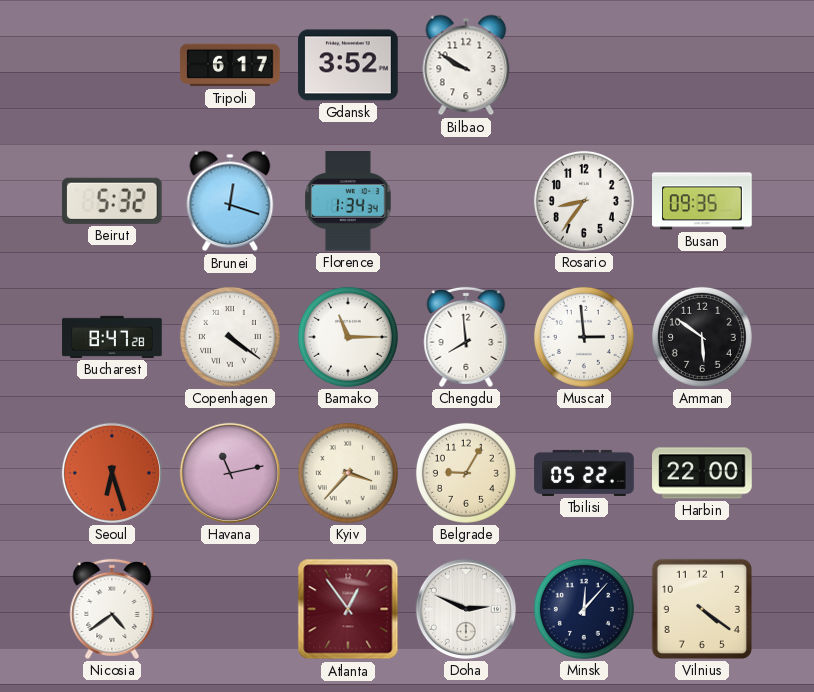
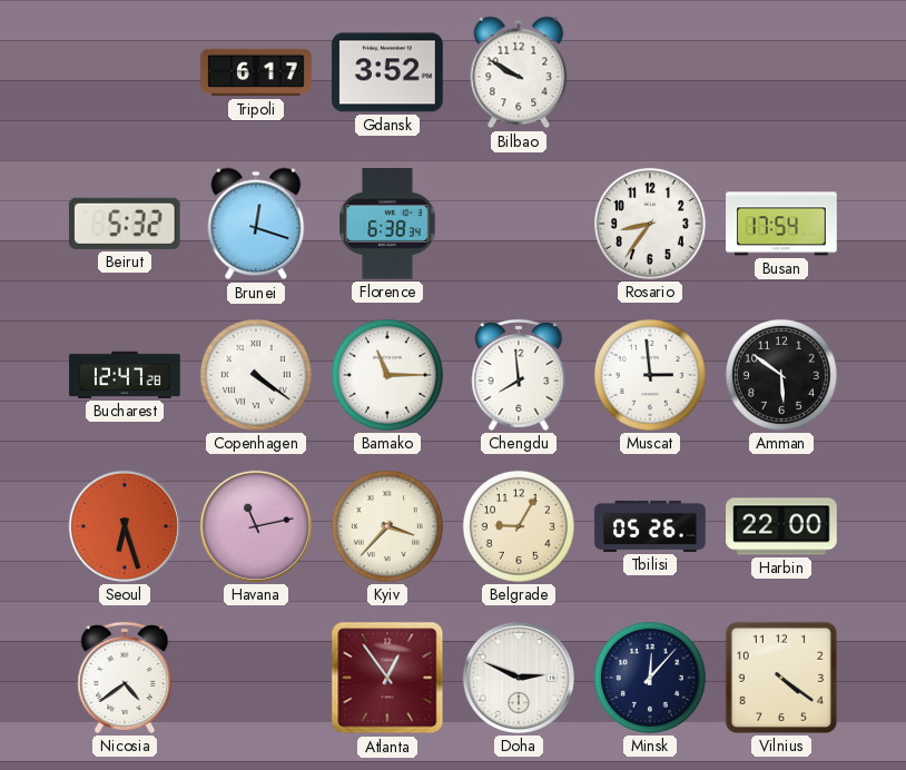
Florence: 1:34 -> 6:38 (387, 225)
Busan: 09:35 -> 17:54 (781, 224)
Bucharest: 8:47 -> 12:47 (125, 375)
Tbilisi: 05:22 -> 05:26 (650, 526)
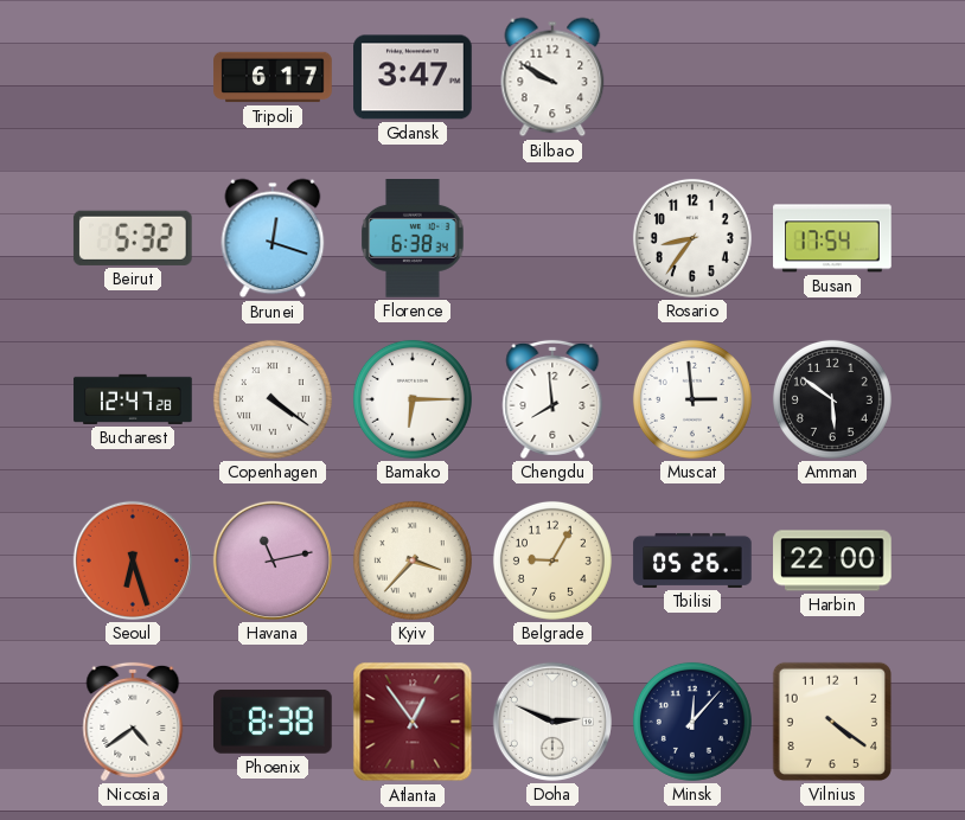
Gdansk: 3:52 -> 3:47 (413, 77)
Bamako: 11:15 -> 6:15 (413, 399)
Phoenix: none -> 8:38 (274, 722)
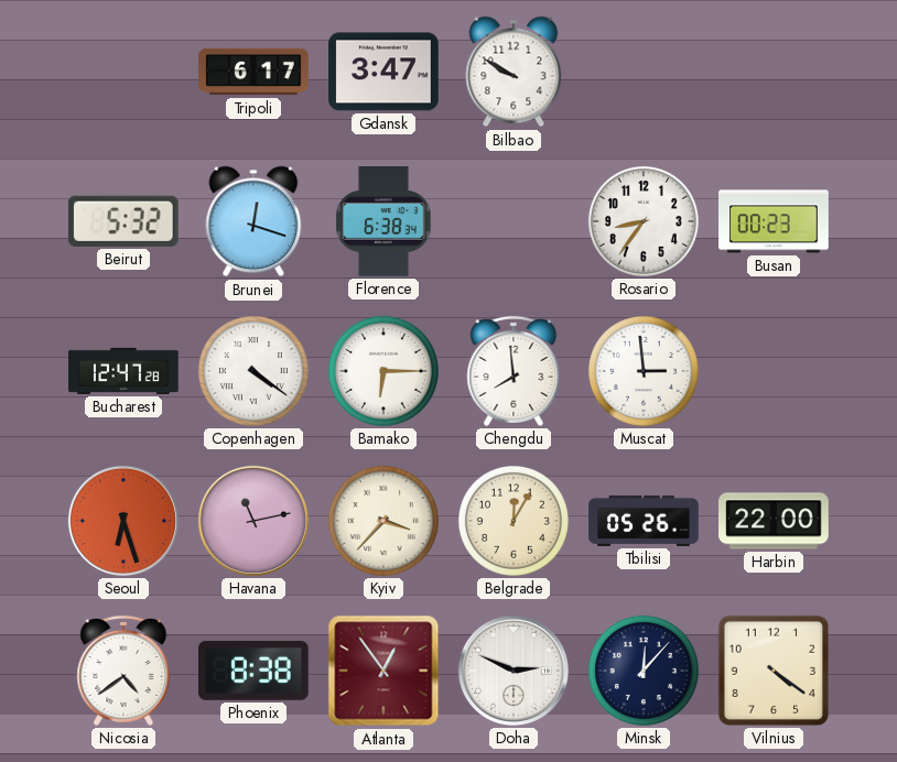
Busan: 17:54 -> 00:23 (774, 221)
Amman: 5:51 -> none (832, 399)
Belgrade: 9:05 -> 12:05 (514, 521)
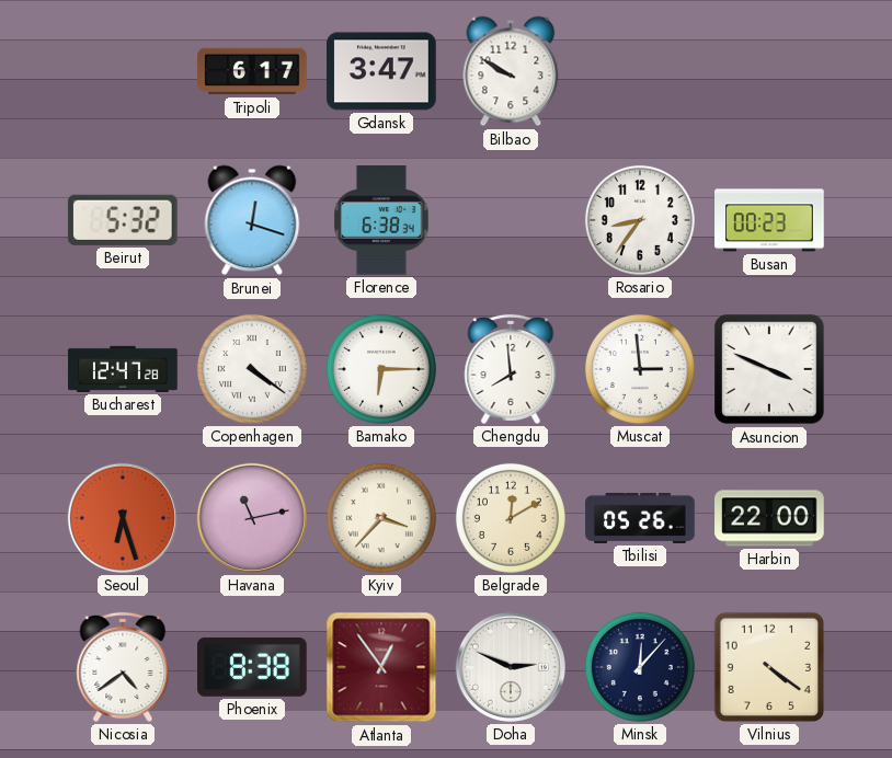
Asuncion: none -> 3:49 (769, 369)
Belgrade: 12:05 -> 12:10 (511, 518)
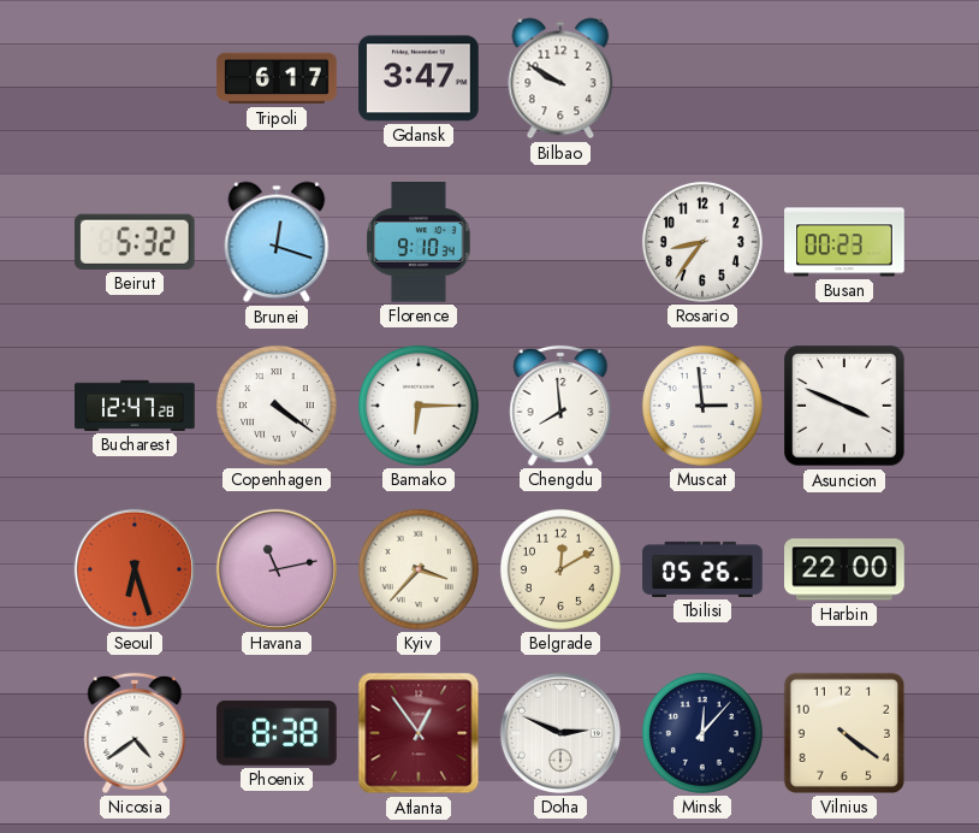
Florence: 6:38 -> 9:10 (419, 243)
